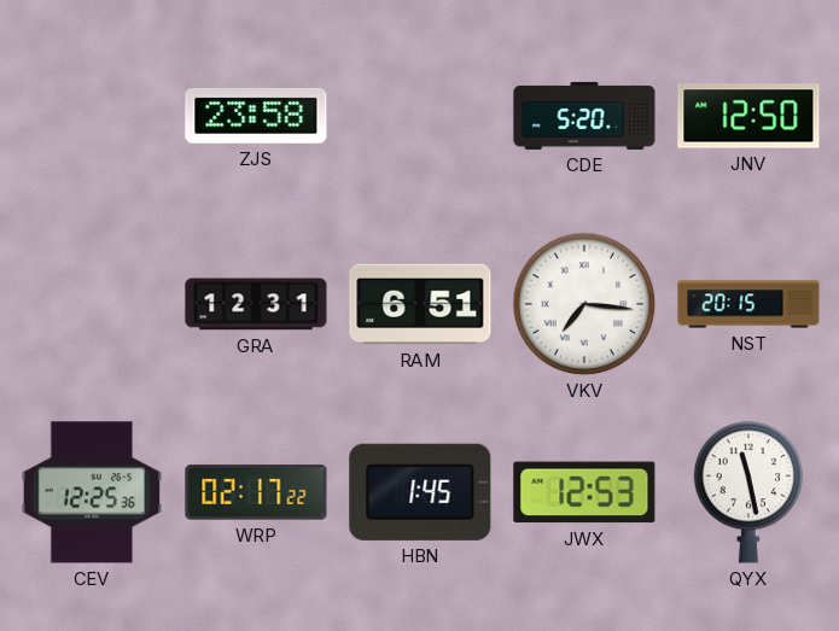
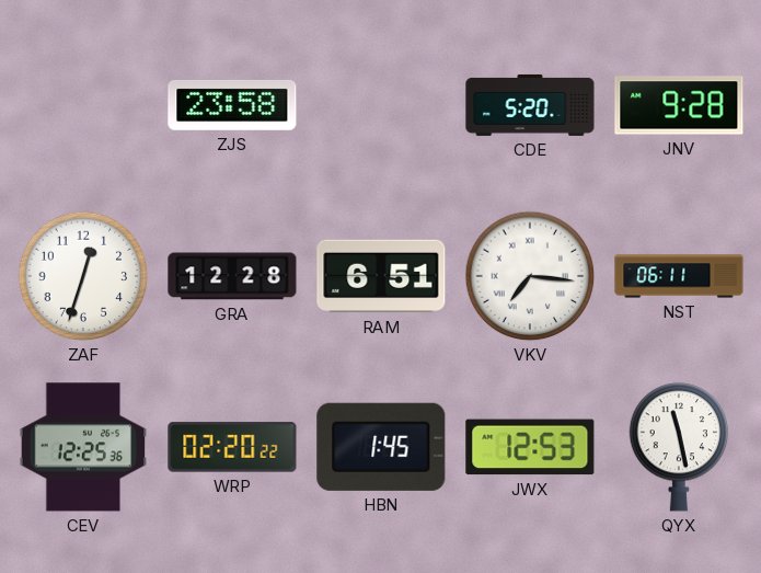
JNV: 12:50 -> 9:28 (679, 105)
ZAF: none -> 12:33 (83, 276)
GRA: 12:31 -> 12:28 (232, 276)
NST: 20:15 -> 06:11 (679, 276)
WRP: 02:17 -> 02:20 (232, 447)
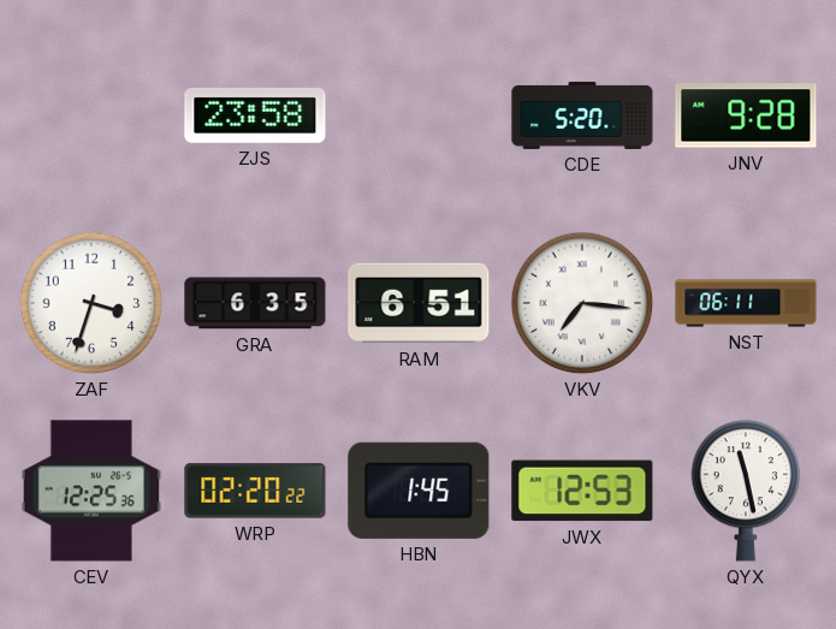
ZAF: 12:33 -> 3:33 (91, 303)
GRA: 12:28 -> 6:35 (255, 303)
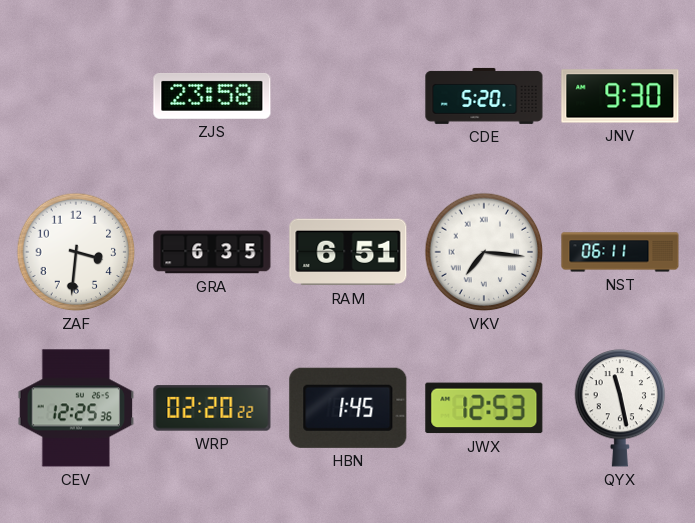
JNV: 9:28 -> 9:30 (620, 96)
ZAF: 3:33 -> 3:31 (76, 252)
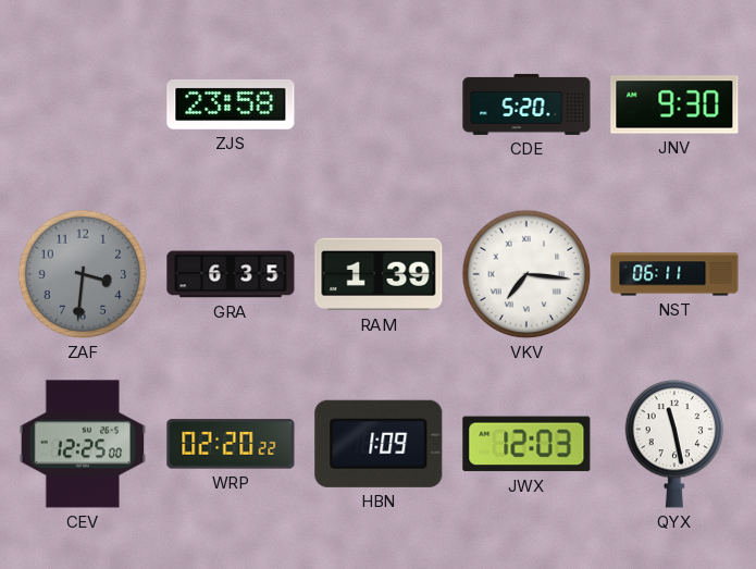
ZAF dial: white -> grey (83, 274)
RAM: 6:51 -> 1:39 (379, 274)
CEV: 12:25:36 -> 12:25:00 (83, 444)
HBN: 1:45 -> 1:09 (379, 444)
JWX: 12:53 -> 12:03 (526, 444)
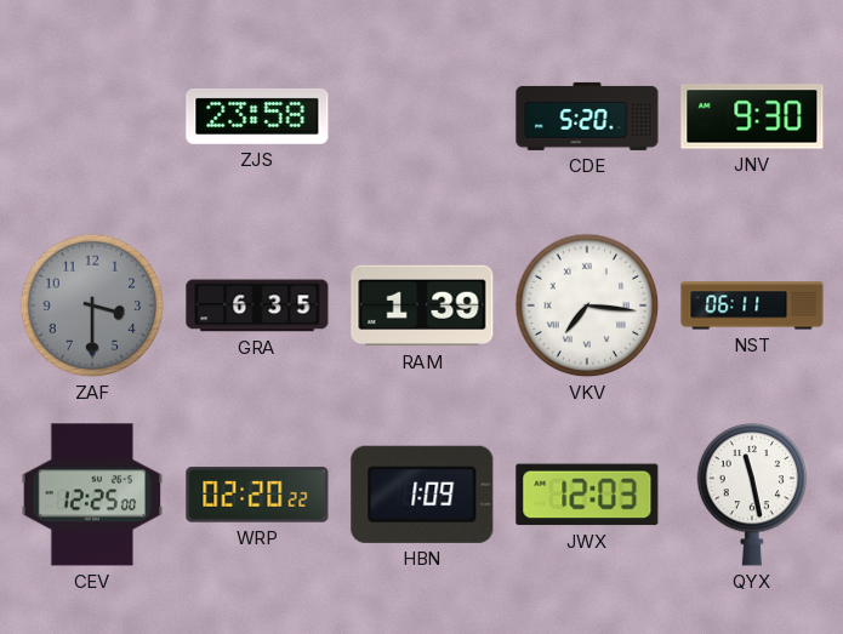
ZAF: 3:31 -> 3:30 (92, 305)
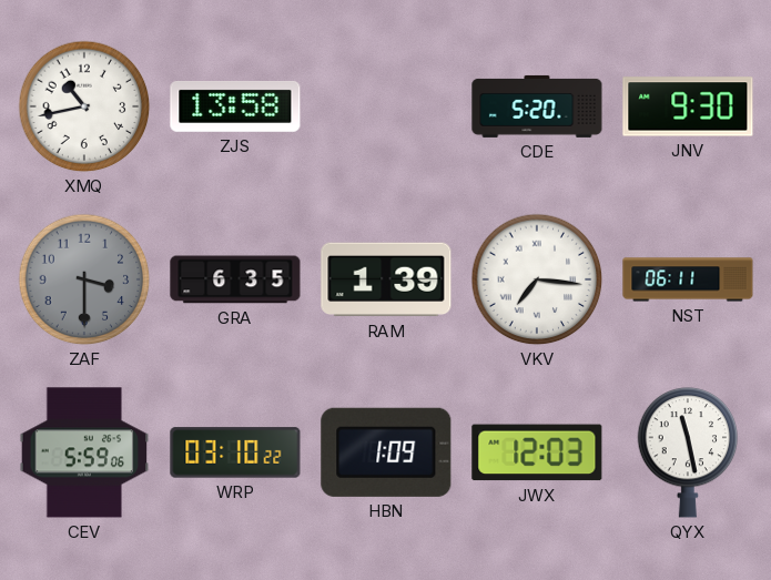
XMQ: none -> 10:43 (84, 106)
ZJS: 23:58 -> 13:58 (235, 106)
CEV: 12:25 -> 5:59 (84, 452)
WRP: 02:20 -> 03:10 (235, 452)
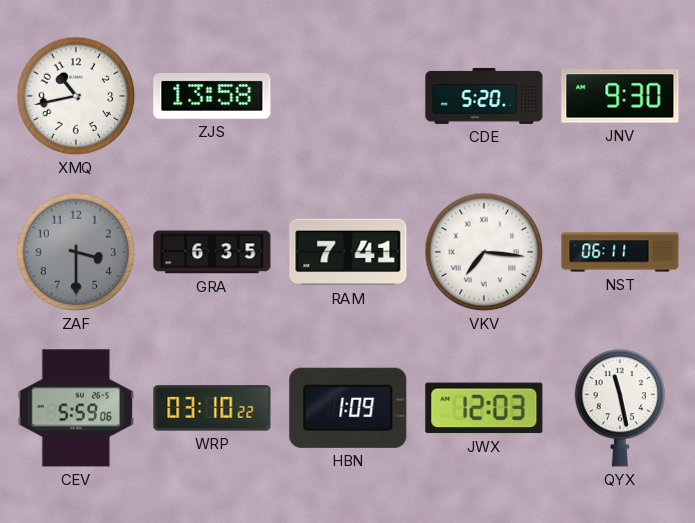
RAM: 1:39 -> 7:41 (348, 252)
